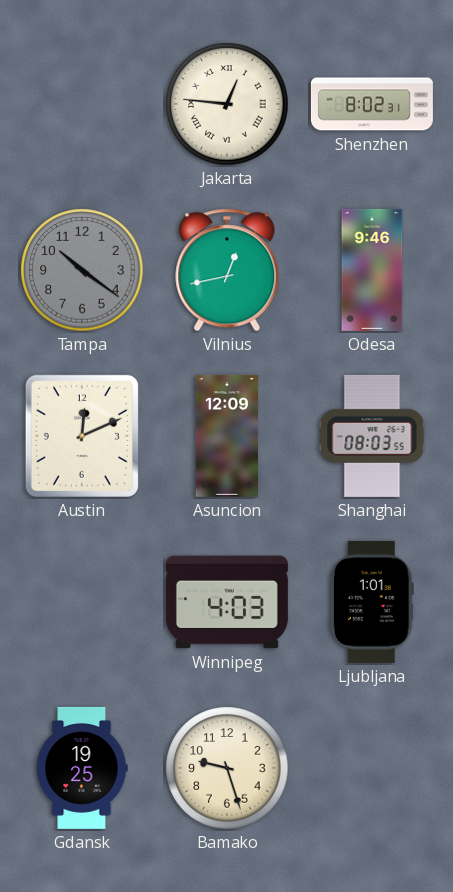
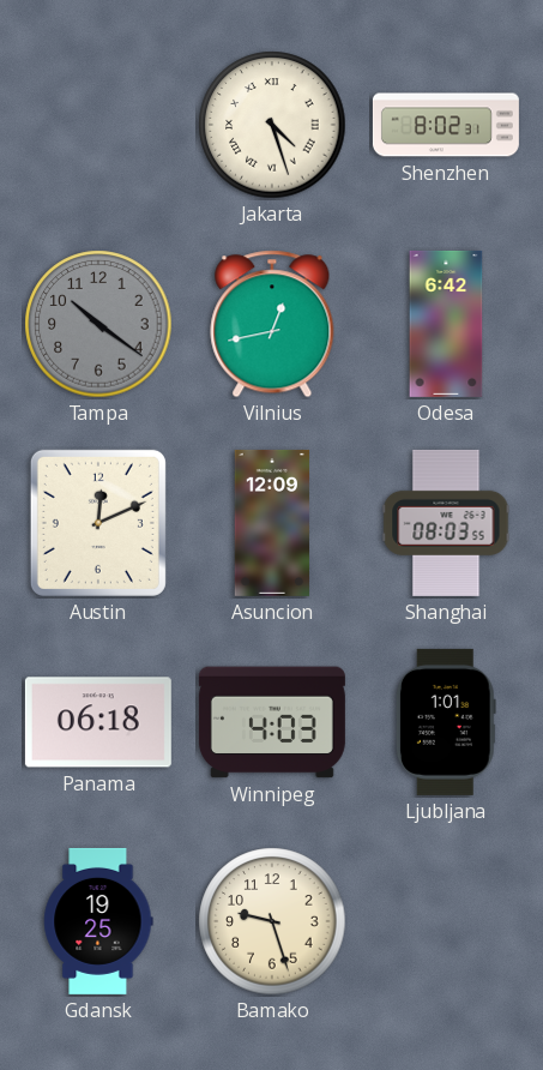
Jakarta: 12:46 -> 4:27 (272, 125)
Odesa: 9:46 -> 6:42 (446, 324)
Panama: none -> 06:18 (98, 722)
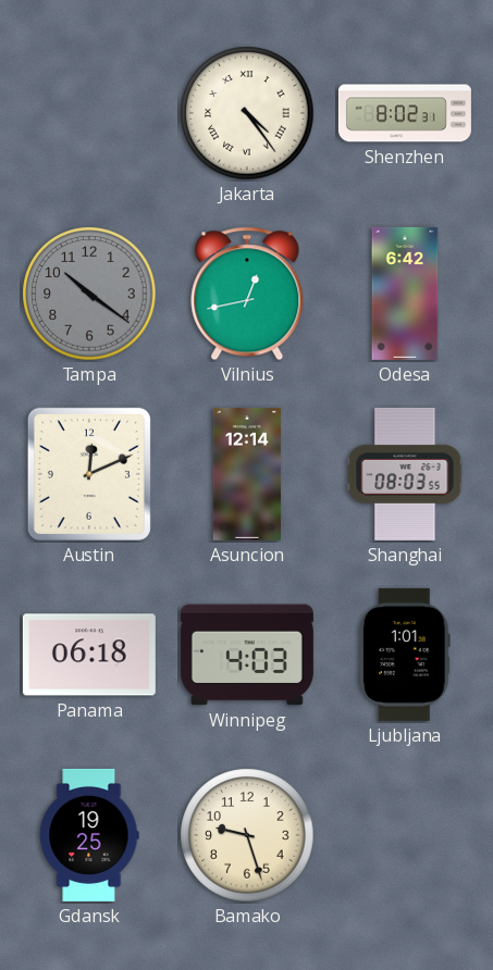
Jakarta: 4:27 -> 4:24 (247, 113)
Asuncion: 12:09 -> 12:14 (246, 474)
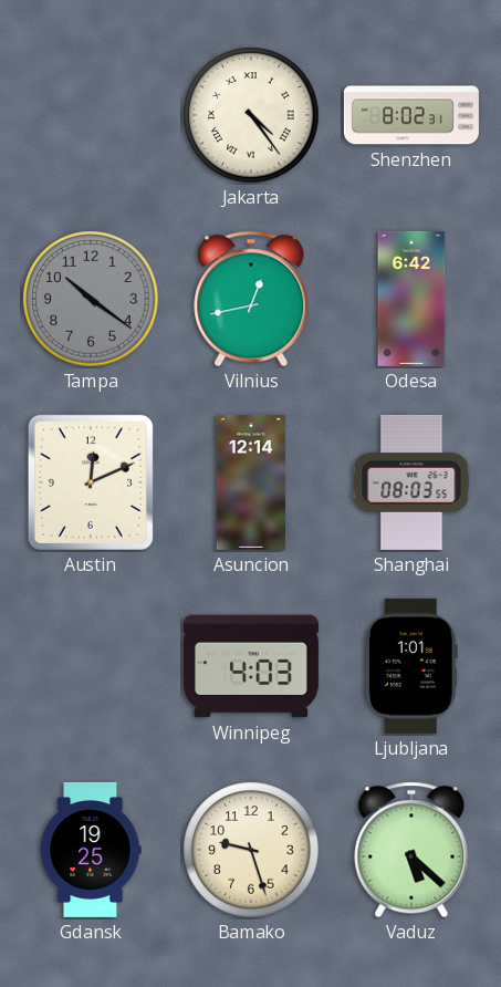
Panama: 06:18 -> none (89, 655)
Vaduz: none -> 5:22 (411, 850)
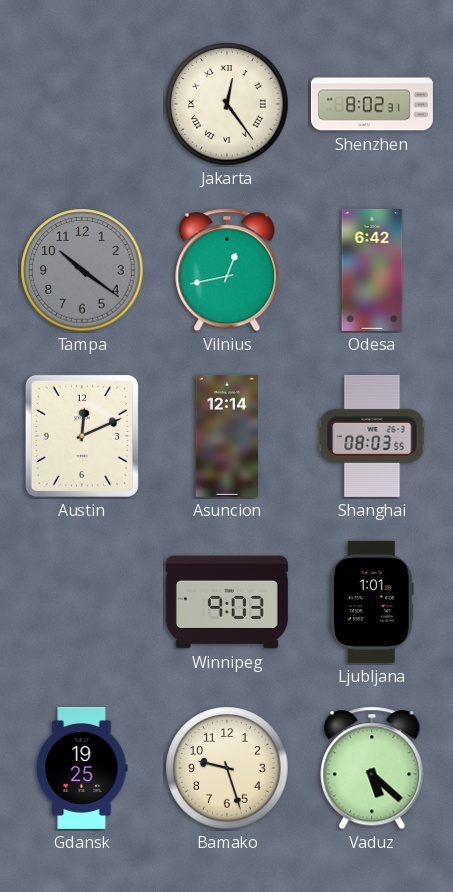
Jakarta: 4:24 -> 12:24 (227, 104)
Winnipeg: 4:03 -> 9:03 (227, 602)
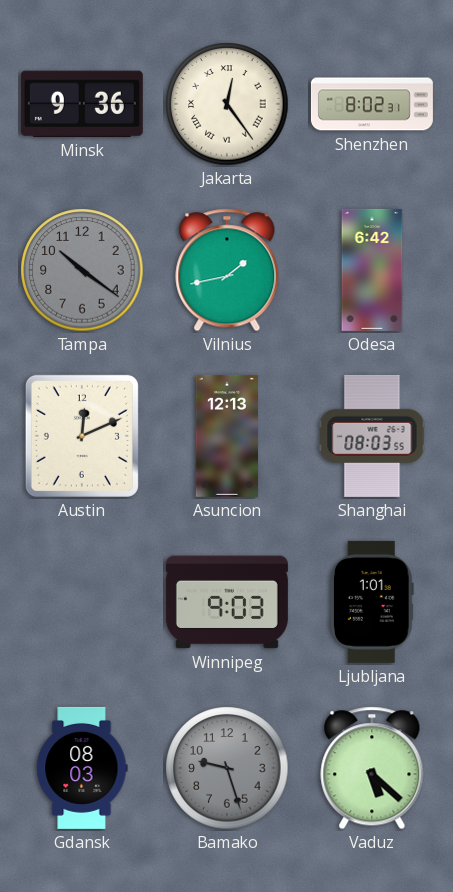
Minsk: none -> 9:36 (82, 104)
Vilnius: 12:43 -> 1:43 (227, 270)
Asuncion: 12:14 -> 12:13 (226, 436)
Gdansk: 19:25 -> 08:03 (82, 768)
Bamako dial: cream -> grey (227, 768)
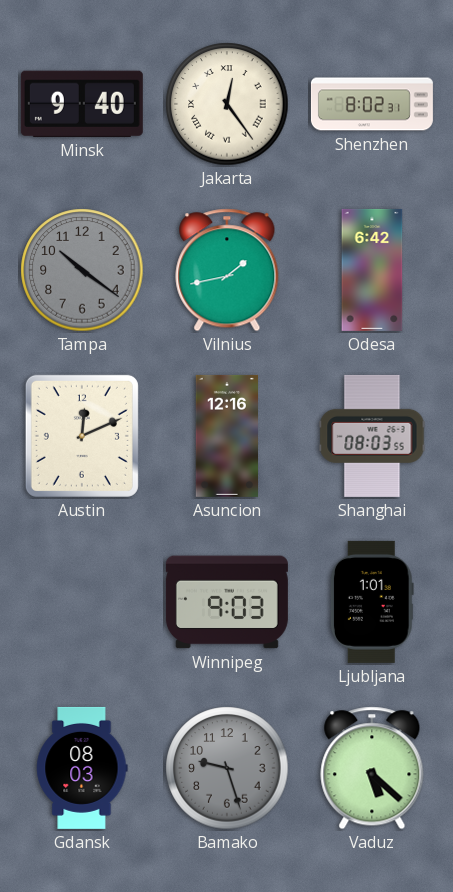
Minsk: 9:36 -> 9:40 (82, 104)
Asuncion: 12:13 -> 12:16 (226, 436)
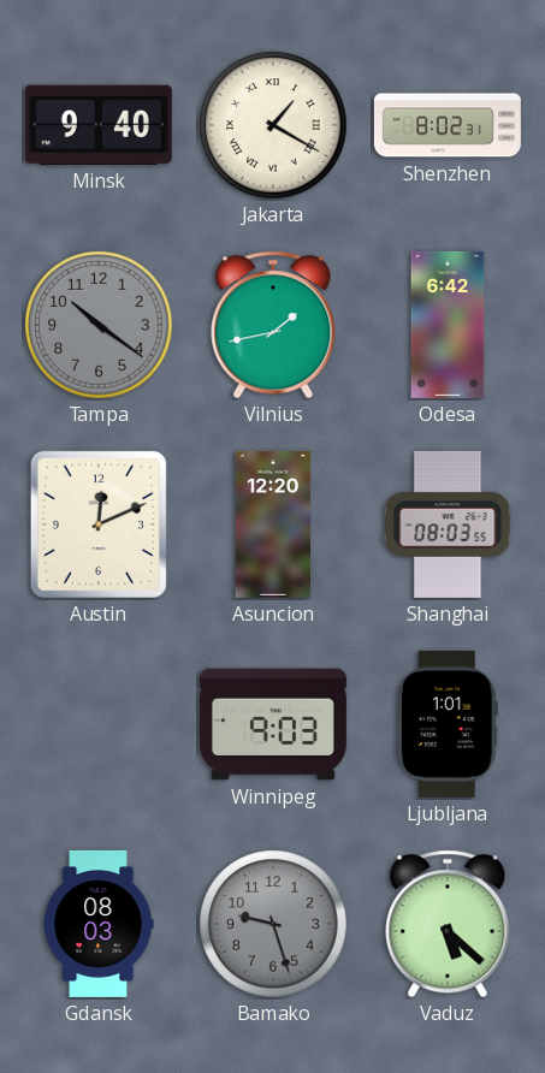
Jakarta: 12:24 -> 1:20 (273, 125)
Asuncion: 12:16 -> 12:20 (272, 524)
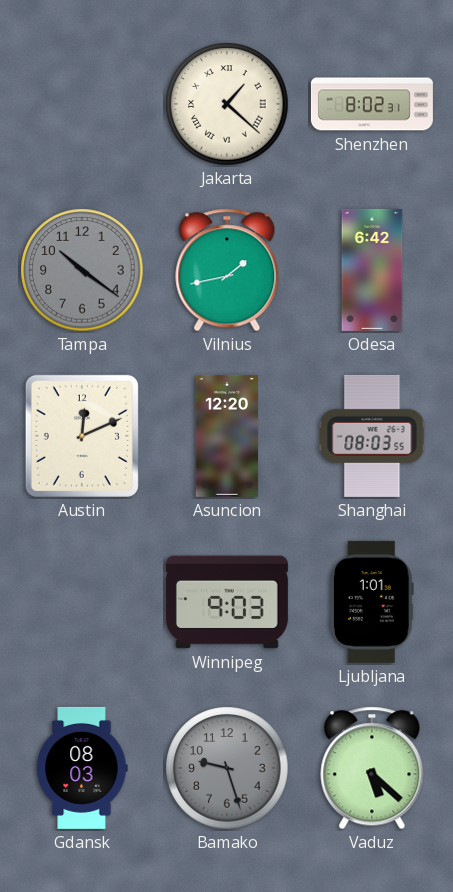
Minsk: 9:40 -> none (99, 125)
Jakarta: 1:20 -> 1:22 (227, 104)
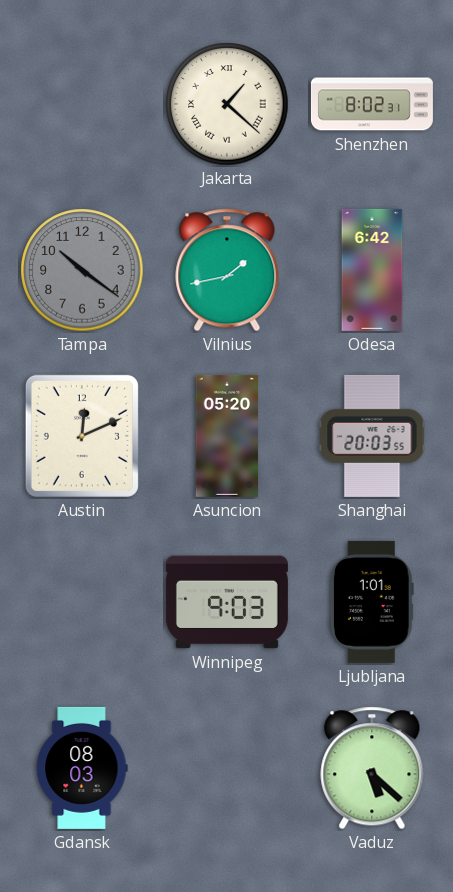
Asuncion: 12:20 -> 05:20 (226, 436)
Shanghai: 08:03 -> 20:03 (372, 436)
Bamako: 9:27 -> none (227, 768)
